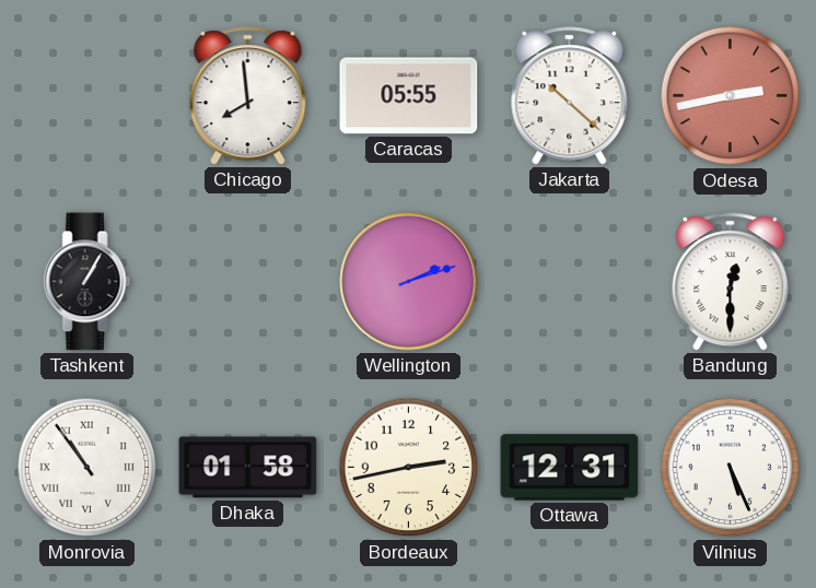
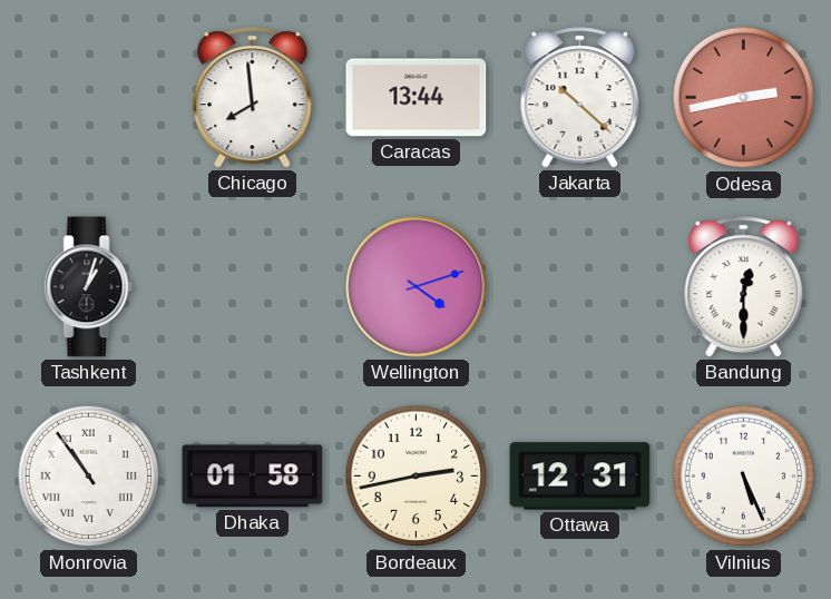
Caracas: 05:55 -> 13:44 (417, 98)
Tashkent: 1:05 -> 1:03 (89, 287)
Wellington: 2:12 -> 4:12 (417, 287)
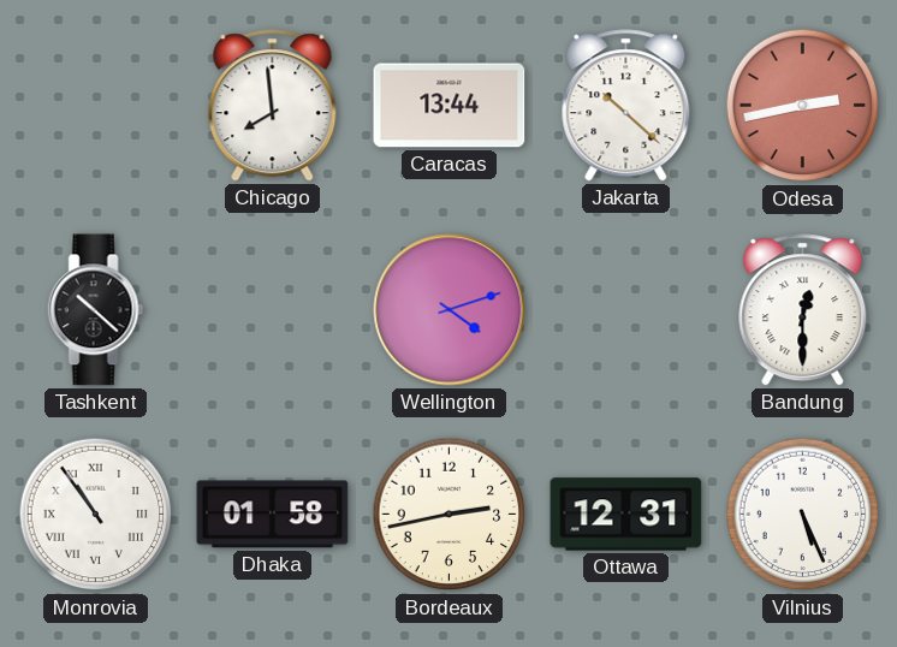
Tashkent: 1:03 -> 10:22 (96, 310)
